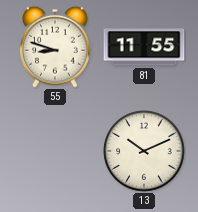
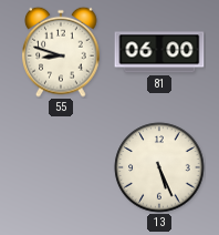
81: 11:55 -> 06:00 (159, 52)
13: 10:11 -> 5:26 (159, 167)
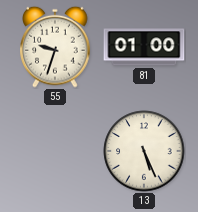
55: 8:48 -> 9:33 (55, 47)
81: 06:00 -> 01:00 (144, 47)
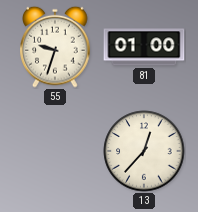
13: 5:26 -> 12:37 (144, 151)
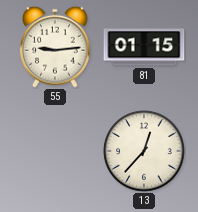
55: 9:33 -> 9:14 (55, 47)
81: 01:00 -> 01:15 (144, 47)
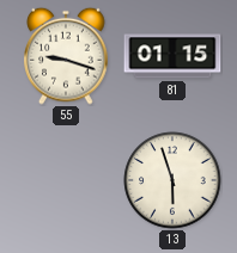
55: 9:14 -> 9:18 (66, 56)
13: 12:37 -> 5:57 (172, 180)
